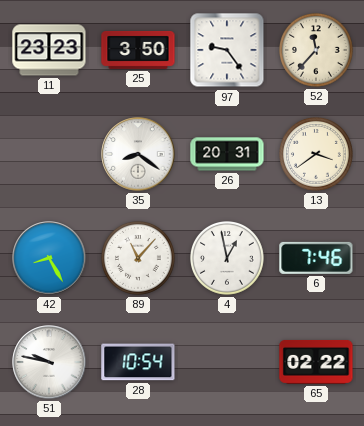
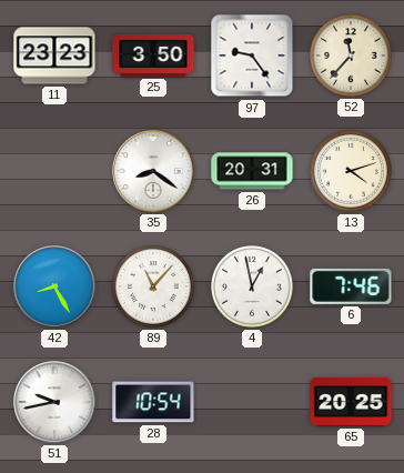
13: 3:39 -> 4:12 (352, 172)
51: 9:47 -> 9:43 (54, 402)
65: 02:22 -> 20:25 (351, 402)
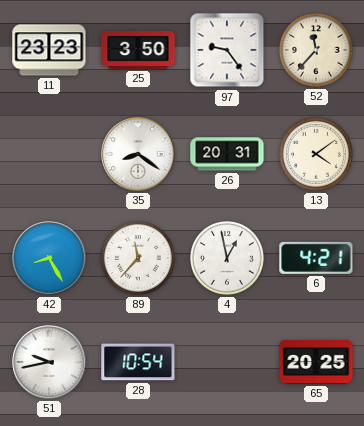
13: 4:12 -> 4:09 (317, 155)
89: 11:07 -> 11:37 (139, 259)
6: 7:46 -> 4:21 (316, 258)
